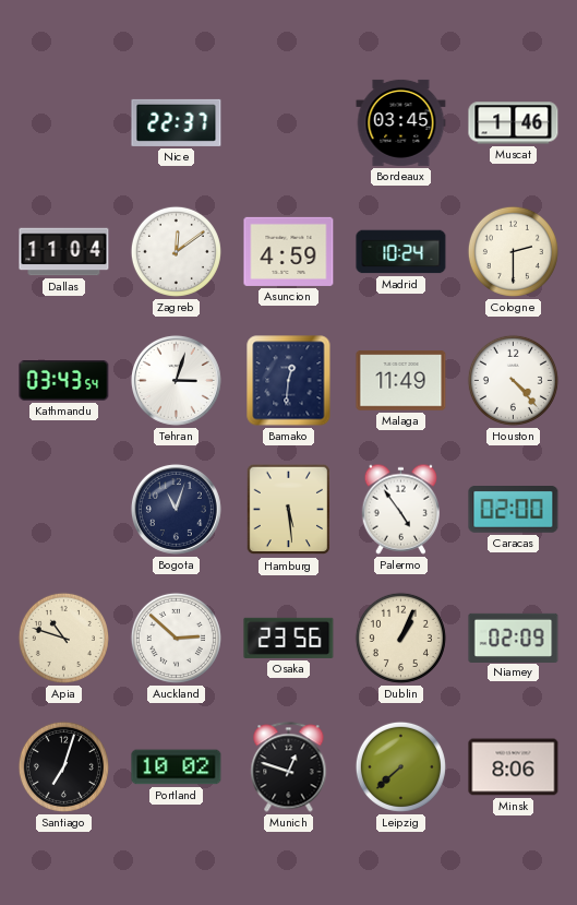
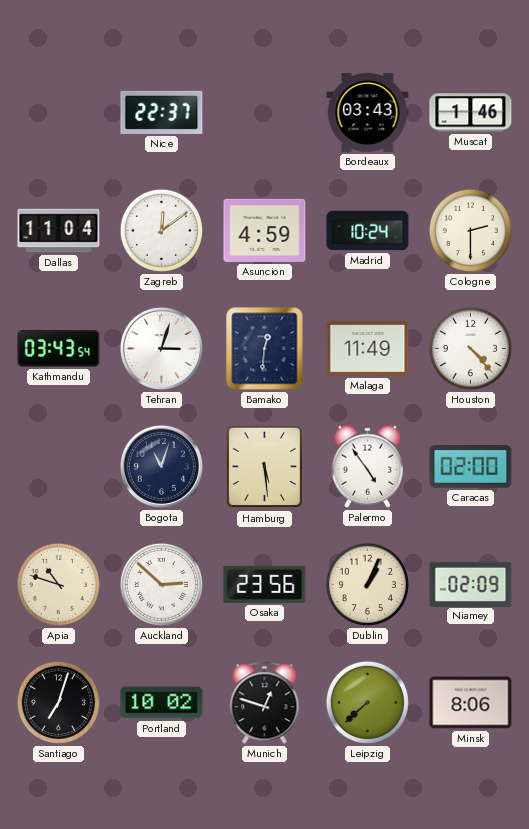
Bordeaux: 03:45 -> 03:43 (368, 112)
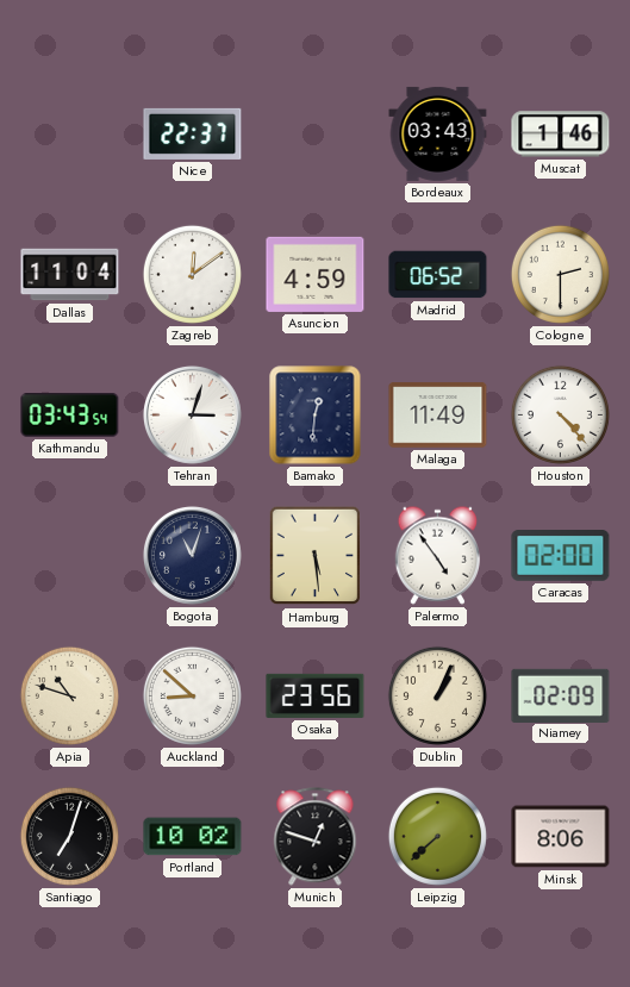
Madrid: 10:24 -> 06:52 (438, 275)
Auckland: 2:52 -> 8:52 (192, 695)
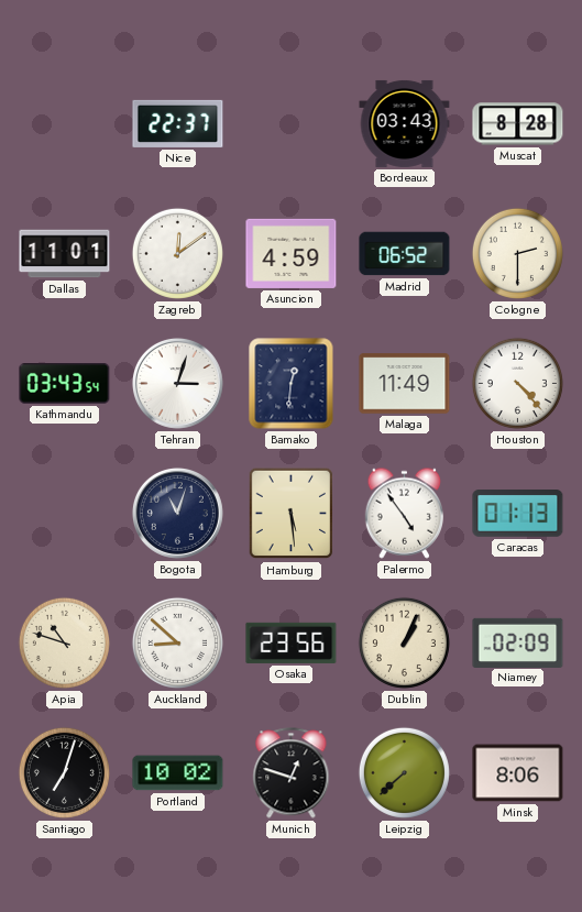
Muscat: 1:46 -> 8:28 (518, 124)
Dallas: 11:04 -> 11:01 (65, 254)
Caracas: 02:00 -> 01:13 (518, 514)
